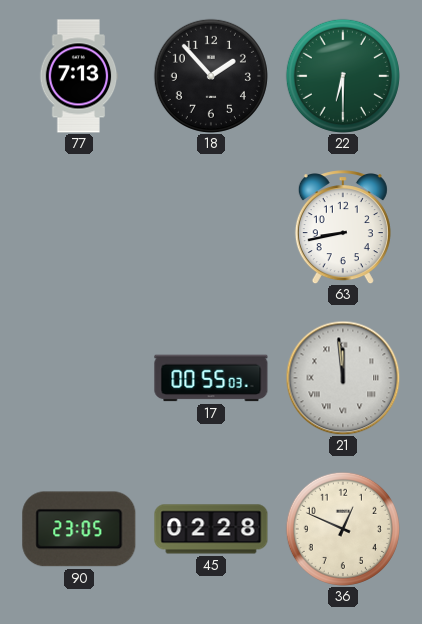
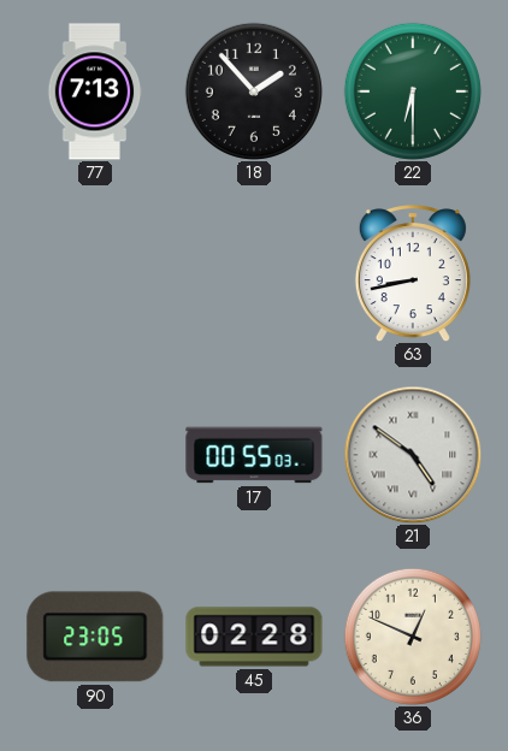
21: 11:59 -> 4:51 (413, 455)
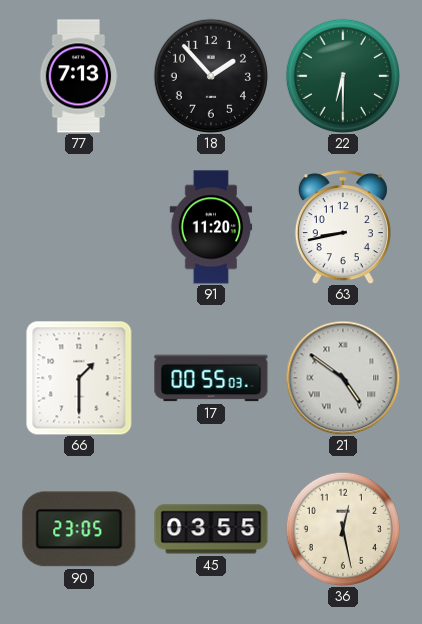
91: none -> 11:20 (211, 227)
66: none -> 1:30 (79, 378)
45: 02:28 -> 03:55 (211, 529)
36: 12:49 -> 12:28 (343, 529)
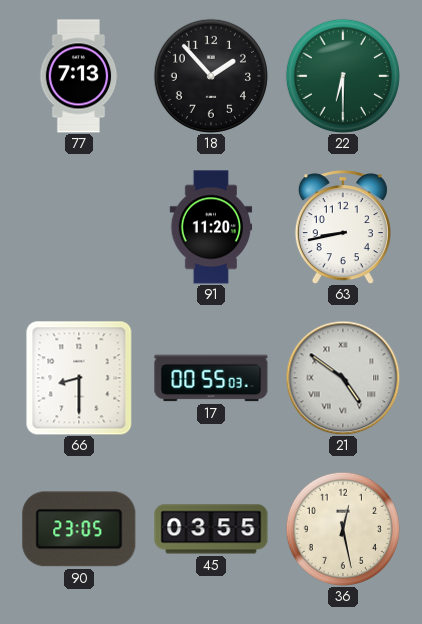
66: 1:30 -> 8:30 (79, 378)
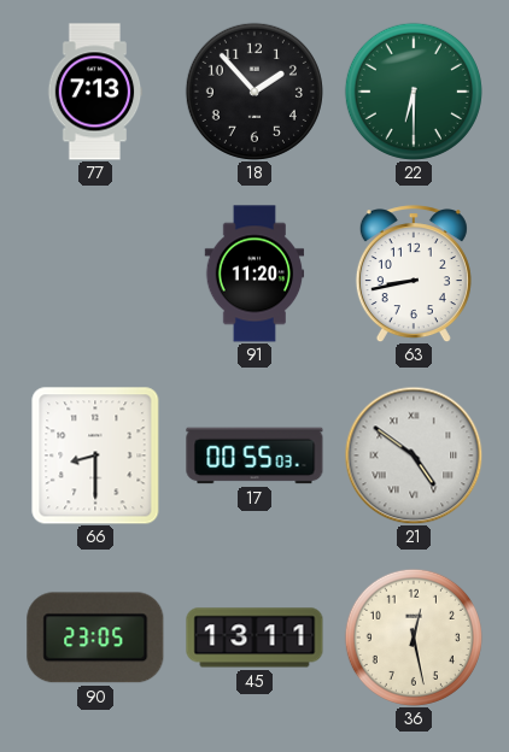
45: 03:55 -> 13:11 (255, 638)
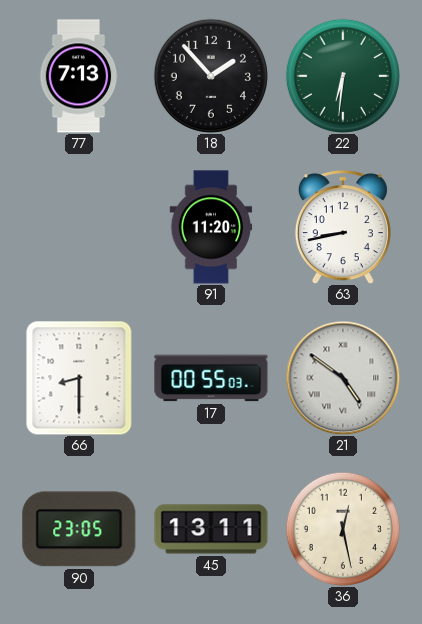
22: 6:30 -> 6:31 (343, 76)
